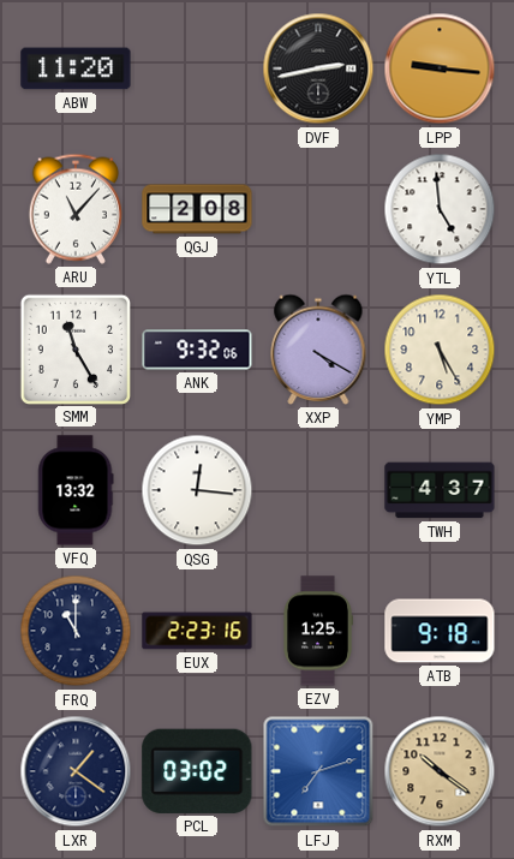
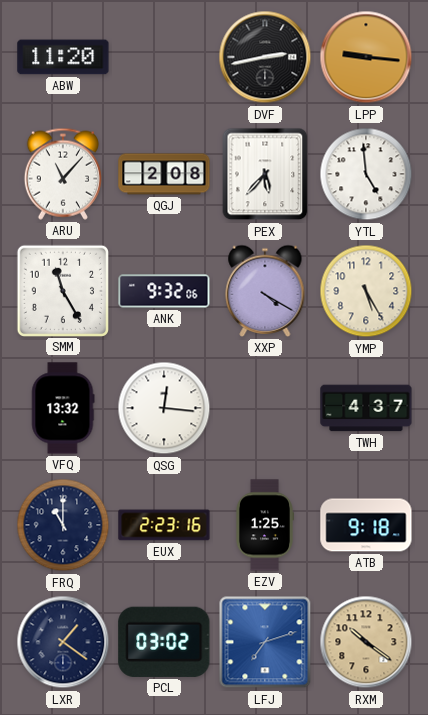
PEX: none -> 5:37 (265, 174)
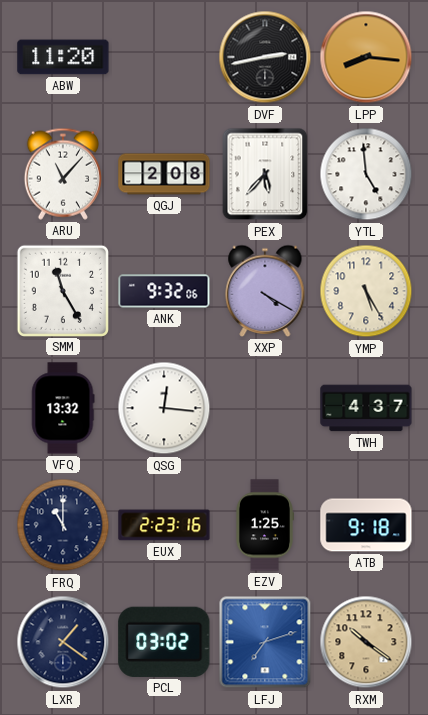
LPP: 9:16 -> 8:16 (366, 57)
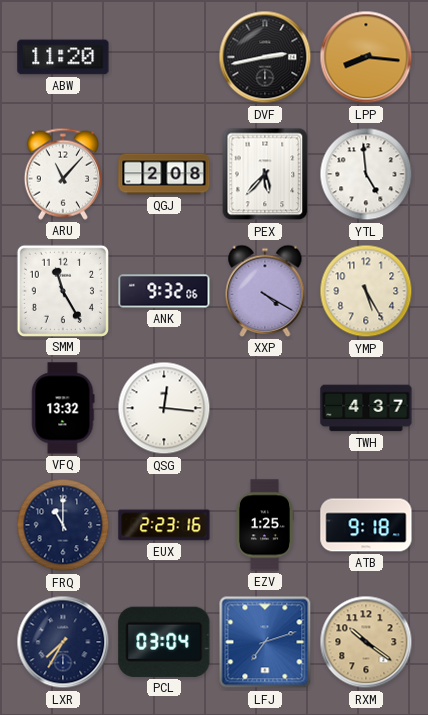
LXR: 1:21 -> 7:35 (63, 642)
PCL: 03:02 -> 03:04 (164, 642)
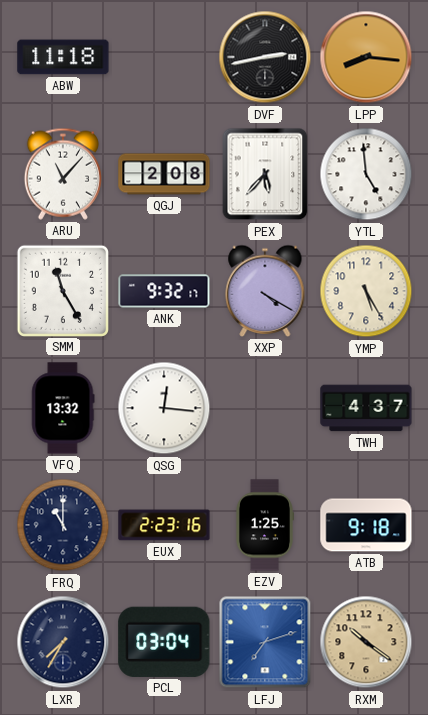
ABW: 11:20 -> 11:18 (63, 57)
ANK: 9:32:06 -> 9:32:17 (164, 291)
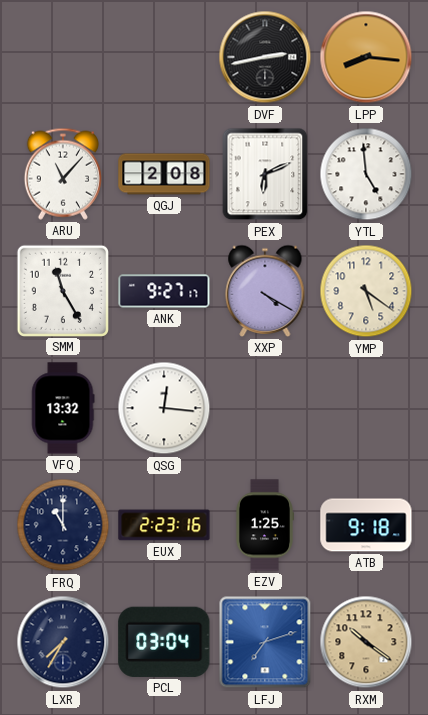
ABW: 11:18 -> none (63, 57)
PEX: 5:37 -> 6:11 (265, 174)
ANK: 9:32 -> 9:27 (164, 291)
YMP: 5:25 -> 5:21 (366, 291)
TWH: 4:37 -> none (366, 408)
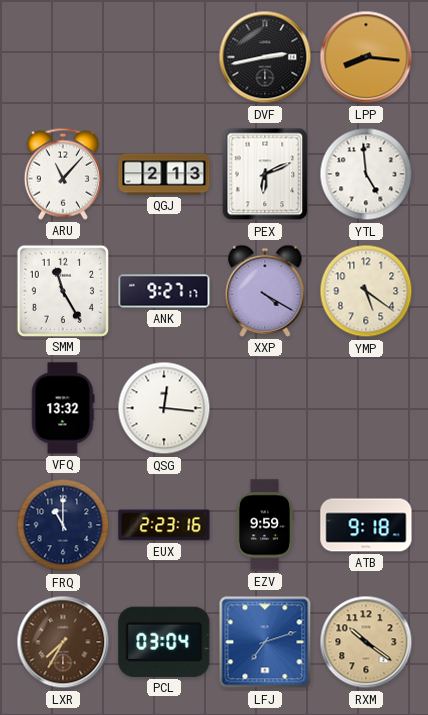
QGJ: 2:08 -> 2:13 (164, 174)
EZV: 1:25 -> 9:59 (265, 525)
LXR dial: navy -> brown (63, 642)
